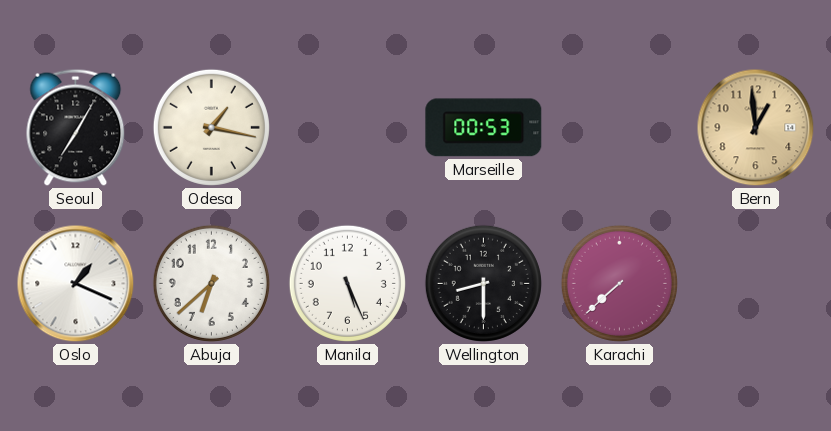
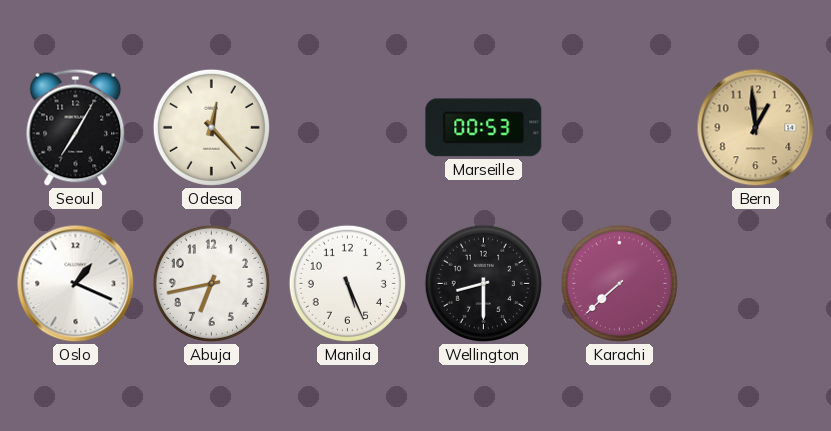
Odesa: 1:17 -> 12:23 (211, 127)
Abuja: 6:38 -> 6:43 (211, 283)
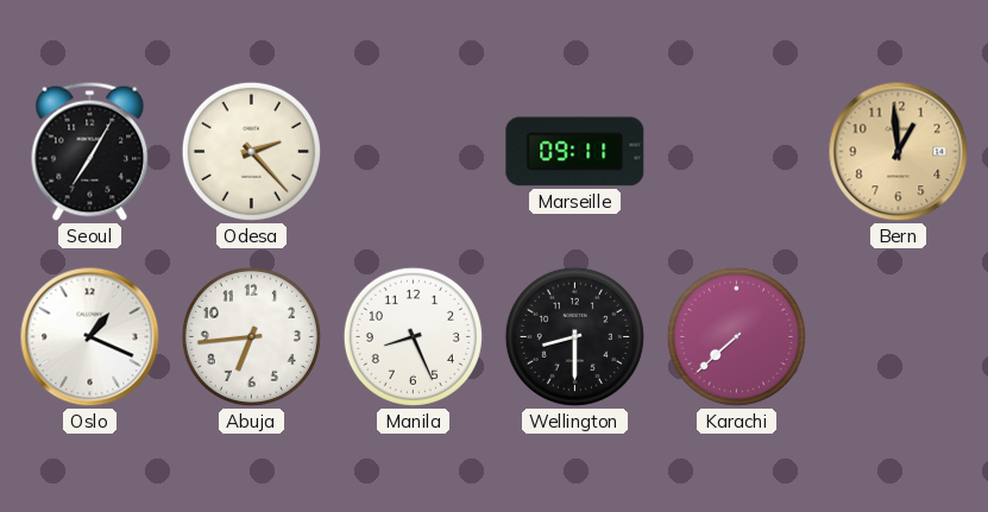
Odesa: 12:23 -> 2:23 (251, 151)
Marseille: 00:53 -> 09:11 (575, 152)
Abuja: 6:43 -> 6:44 (251, 336)
Manila: 5:26 -> 8:26 (413, 336)
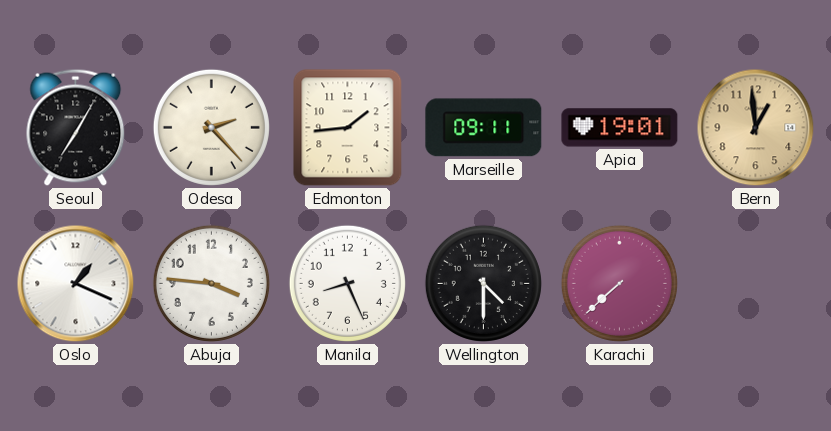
Edmonton: none -> 1:44 (348, 128)
Apia: none -> 19:01 (620, 128)
Abuja: 6:44 -> 3:46 (211, 283)
Wellington: 8:30 -> 4:30 (483, 283)
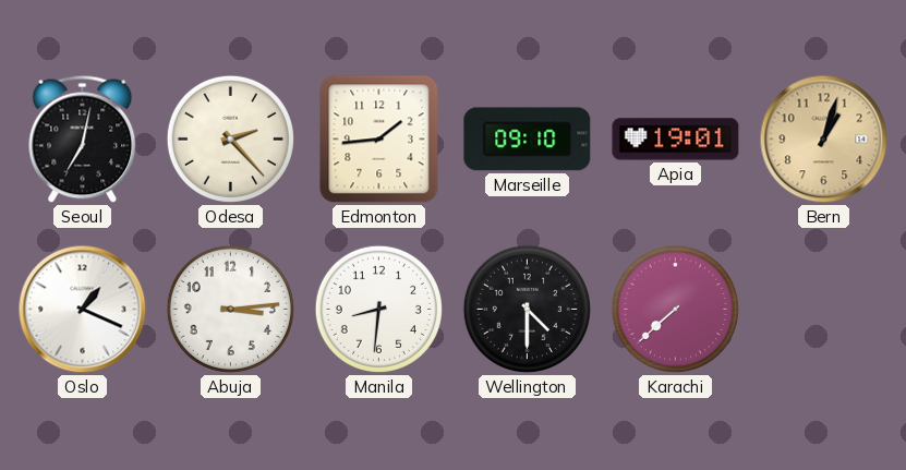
Seoul: 7:05 -> 7:02 (83, 138)
Marseille: 09:11 -> 09:10 (528, 140)
Bern: 12:59 -> 1:03 (824, 140)
Abuja: 3:46 -> 3:14 (230, 309)
Manila: 8:26 -> 8:31 (378, 309)
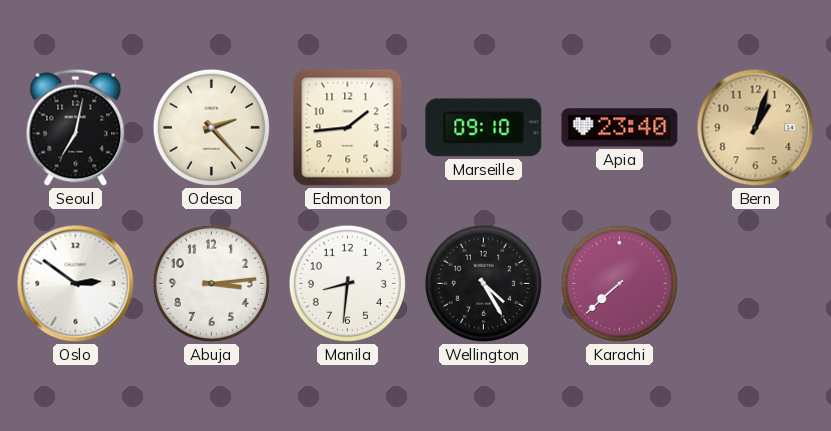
Apia: 19:01 -> 23:40 (620, 128)
Oslo: 1:19 -> 2:51 (76, 284)
Wellington: 4:30 -> 4:25 (483, 283)
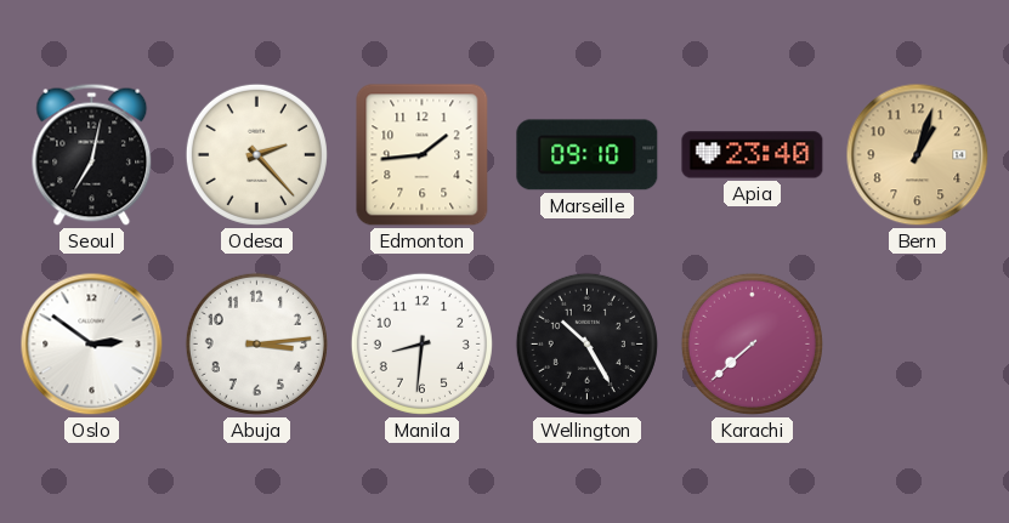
Wellington: 4:25 -> 10:25 (586, 343)
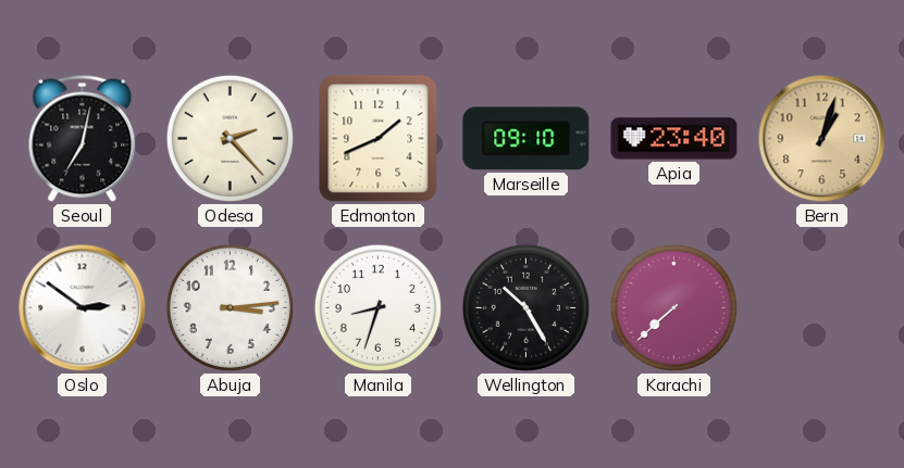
Edmonton: 1:44 -> 1:41 (379, 139)
Manila: 8:31 -> 8:33 (377, 307)
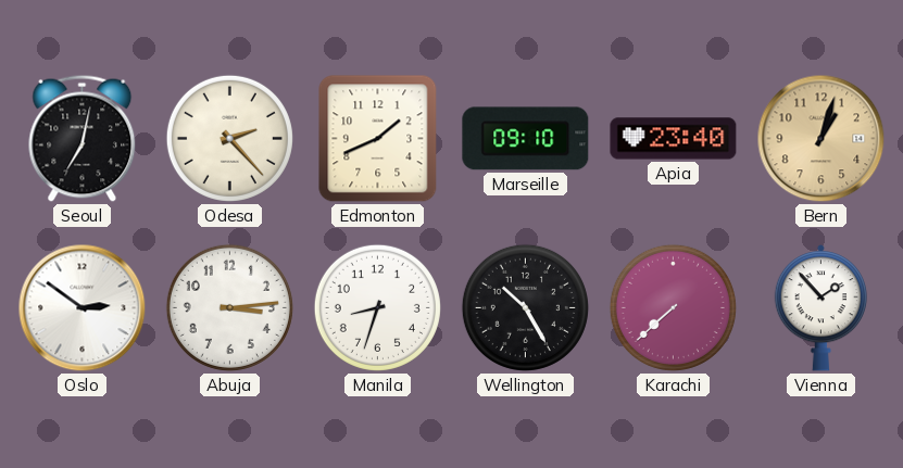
Vienna: none -> 1:53 (820, 308)
